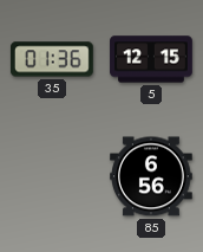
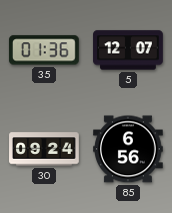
5: 12:15 -> 12:07 (128, 50)
30: none -> 09:24 (44, 149)
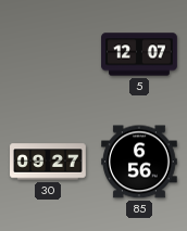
35: 01:36 -> none (44, 50)
30: 09:24 -> 09:27 (48, 162)
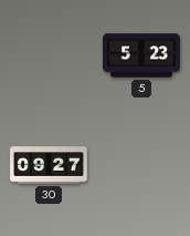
5: 12:07 -> 5:23 (141, 55)
85: 6:56 -> none (140, 162)
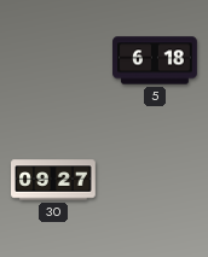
5: 5:23 -> 6:18 (155, 60)
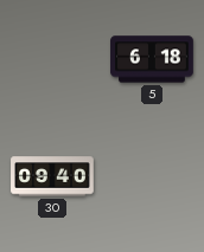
30: 09:27 -> 09:40 (52, 176)
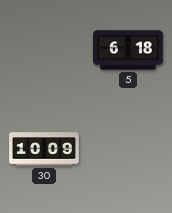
30: 09:40 -> 10:09 (44, 149)
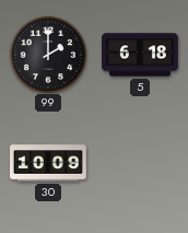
99: none -> 2:00 (47, 54)
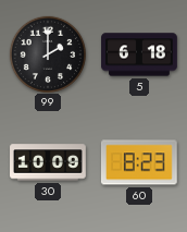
60: none -> 8:23 (139, 162)
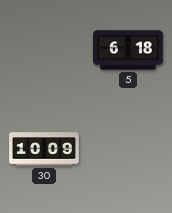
99: 2:00 -> none (47, 53)
60: 8:23 -> none (139, 162)
